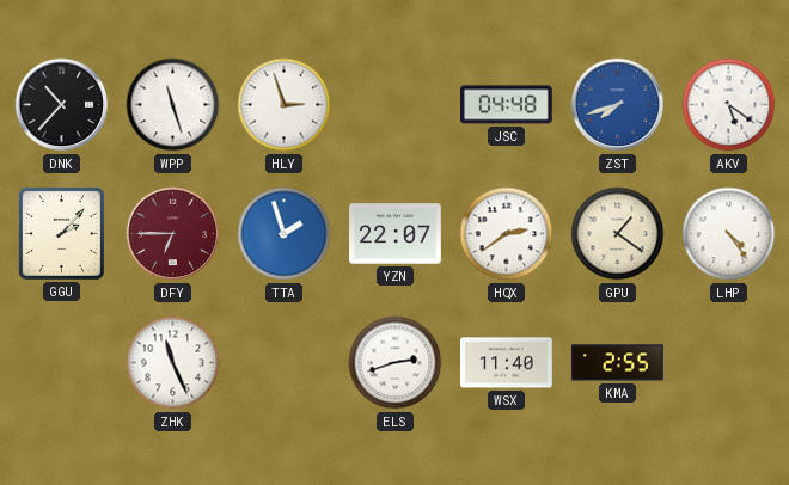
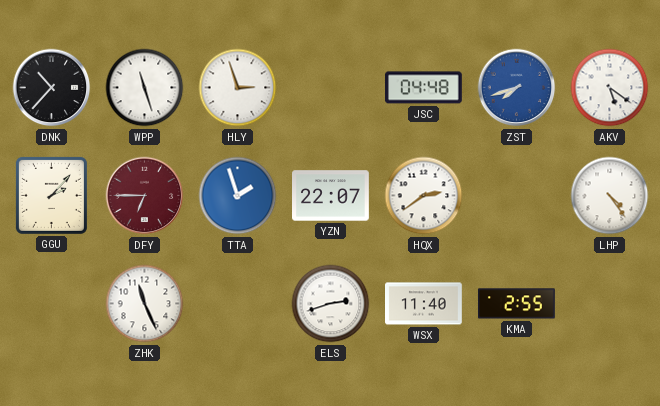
GPU: 1:21 -> none (618, 234)
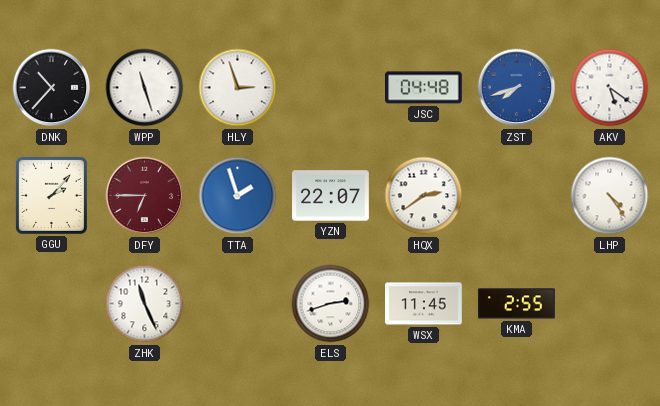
WSX: 11:40 -> 11:45 (424, 304)
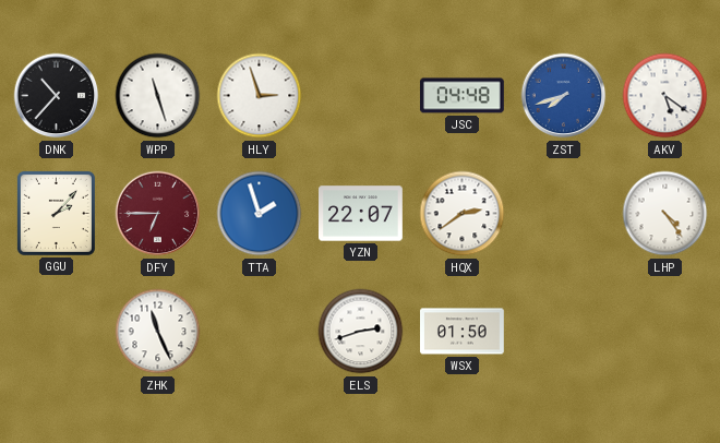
WSX: 11:45 -> 01:50 (463, 332)
KMA: 2:55 -> none (517, 304)
